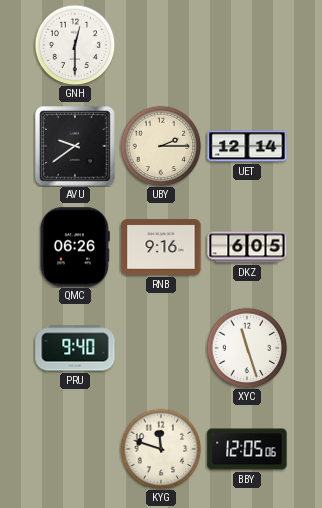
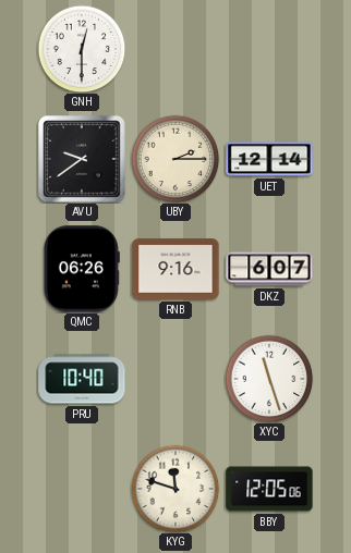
DKZ: 6:05 -> 6:07 (269, 269)
PRU: 9:40 -> 10:40 (82, 379)
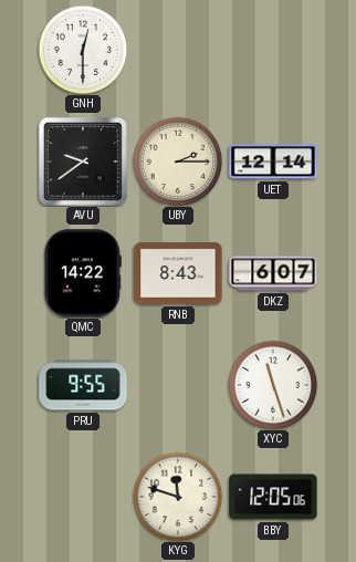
QMC: 06:26 -> 14:22 (83, 273)
RNB: 9:16 -> 8:43 (178, 273)
PRU: 10:40 -> 9:55 (83, 385)
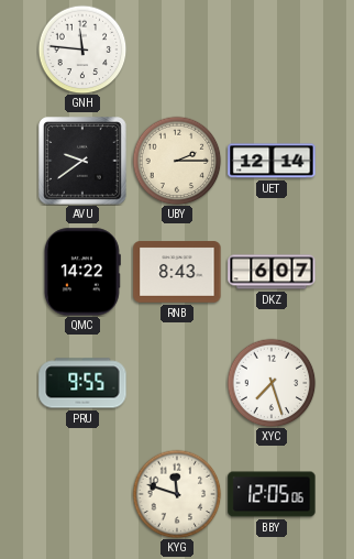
GNH: 12:30 -> 11:46 (82, 50)
XYC: 11:27 -> 7:27 (272, 383)
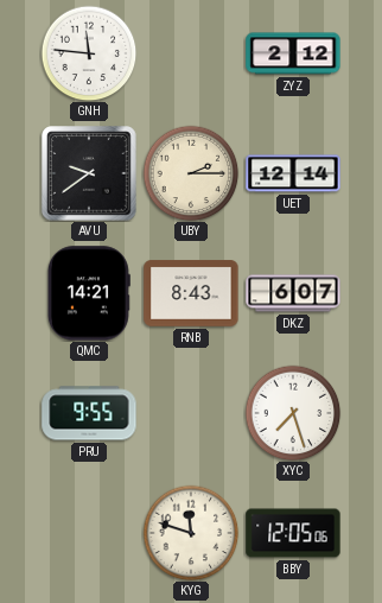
ZYZ: none -> 2:12 (293, 53)
QMC: 14:22 -> 14:21 (89, 293)
